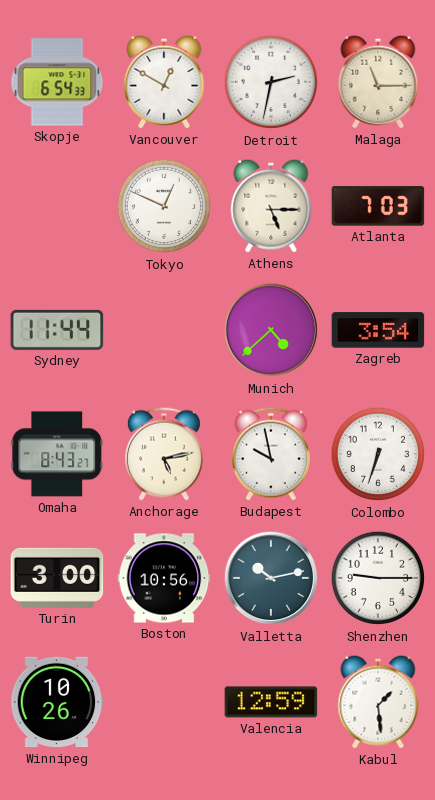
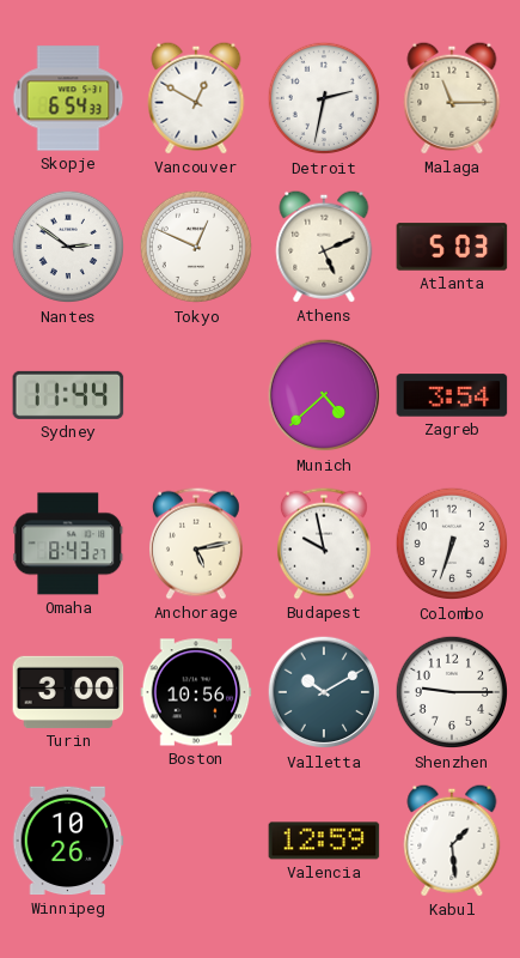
Nantes: none -> 2:51 (68, 247)
Athens: 5:15 -> 5:11 (324, 247)
Atlanta: 7:03 -> 5:03 (452, 247)
Valletta: 10:13 -> 10:10 (324, 692)
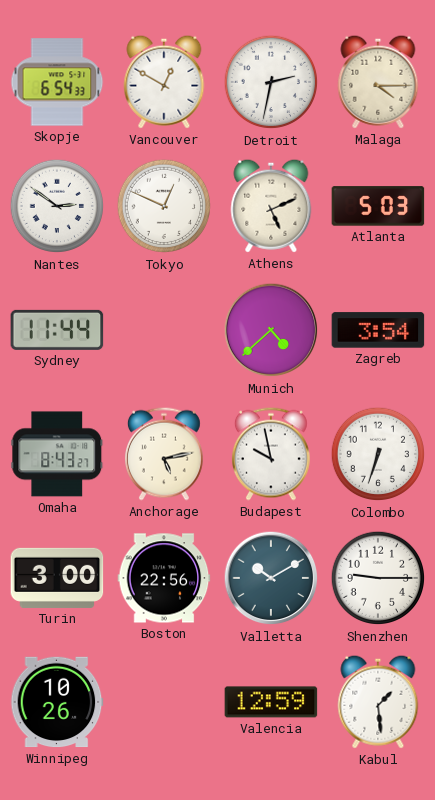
Malaga: 11:15 -> 4:15 (378, 82)
Boston: 10:56 -> 22:56 (164, 578)
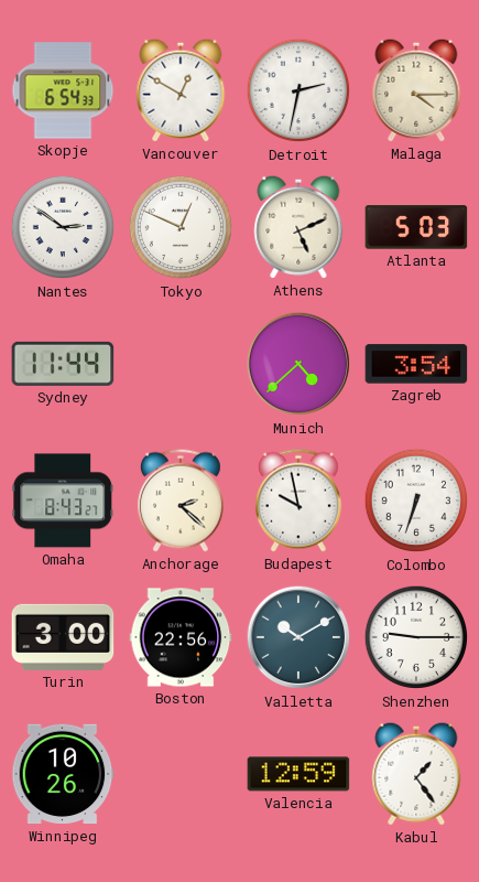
Anchorage: 5:13 -> 2:22 (181, 501)
Kabul: 1:29 -> 1:24 (416, 774)
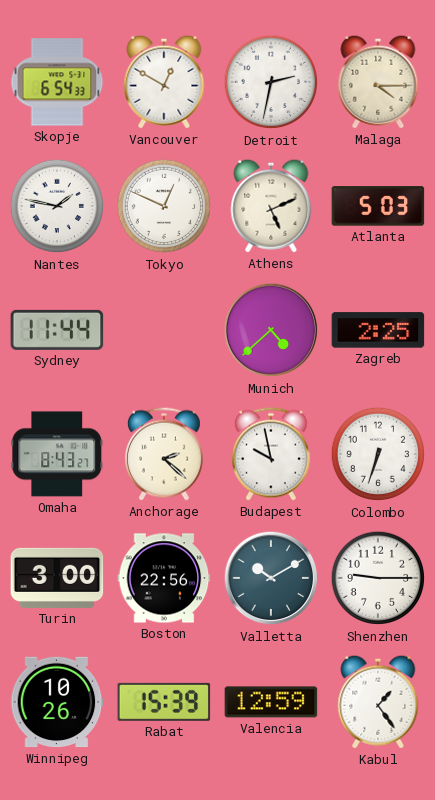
Nantes: 2:51 -> 1:47 (57, 206)
Zagreb: 3:54 -> 2:25 (378, 330)
Rabat: none -> 15:39 (164, 702)
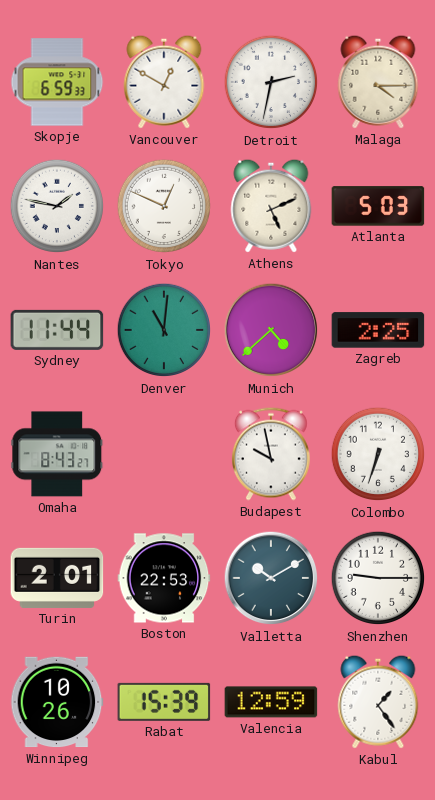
Skopje: 6:54 -> 6:59 (57, 82)
Denver: none -> 11:01 (164, 330)
Anchorage: 2:22 -> none (164, 454)
Turin: 3:00 -> 2:01 (57, 578)
Boston: 22:56 -> 22:53 (164, 578)
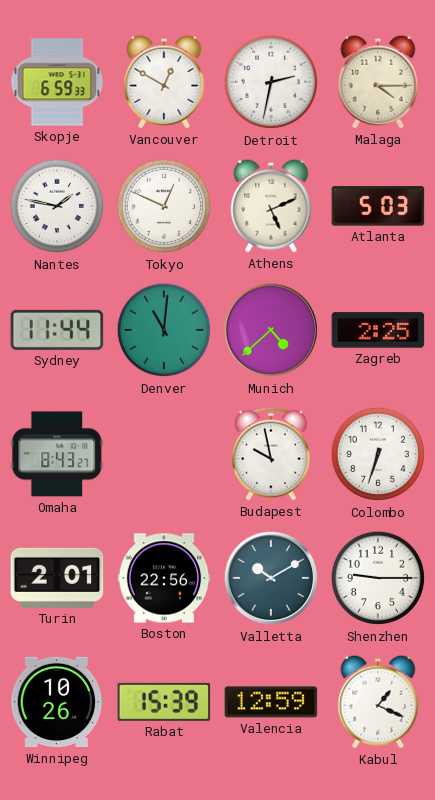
Boston: 22:53 -> 22:56 (164, 578)
Kabul: 1:24 -> 1:19 (378, 702)
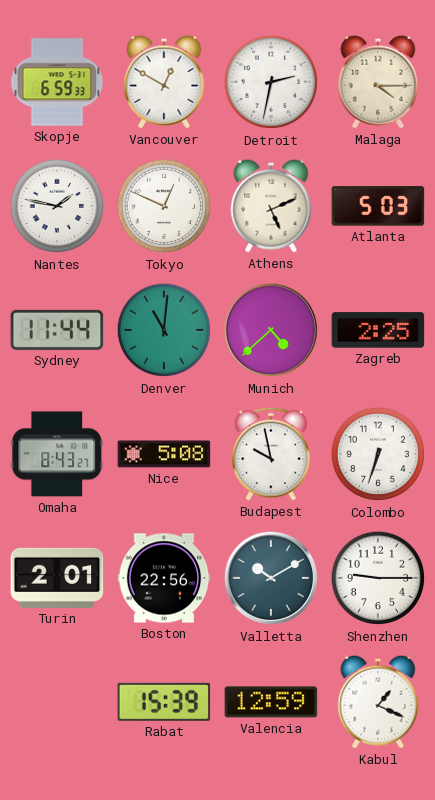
Nice: none -> 5:08 (164, 454)
Winnipeg: 10:26 -> none (57, 702)
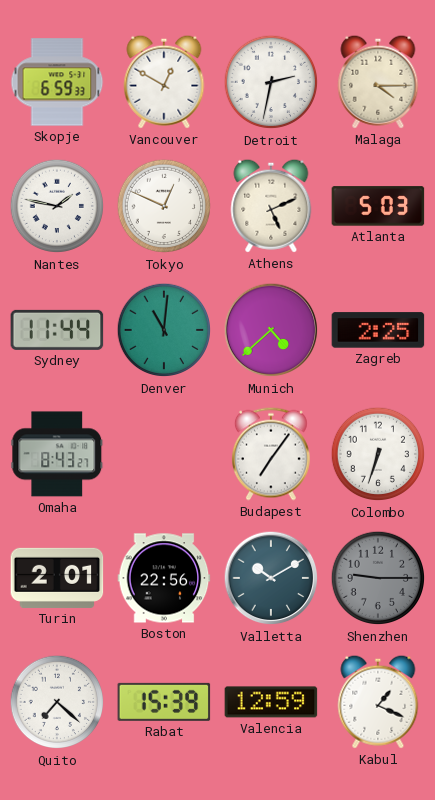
Nice: 5:08 -> none (164, 454)
Budapest: 9:58 -> 7:06 (271, 454)
Shenzhen dial: white -> grey (378, 578)
Quito: none -> 7:22 (57, 702)
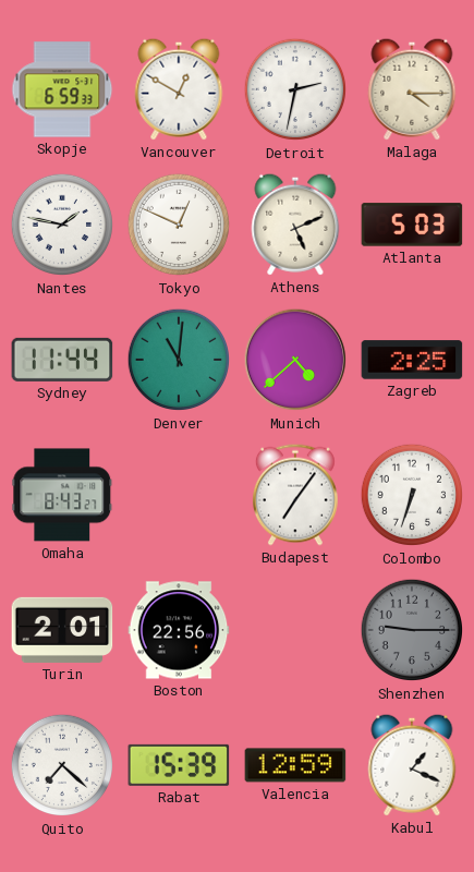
Valletta: 10:10 -> none (271, 578)
